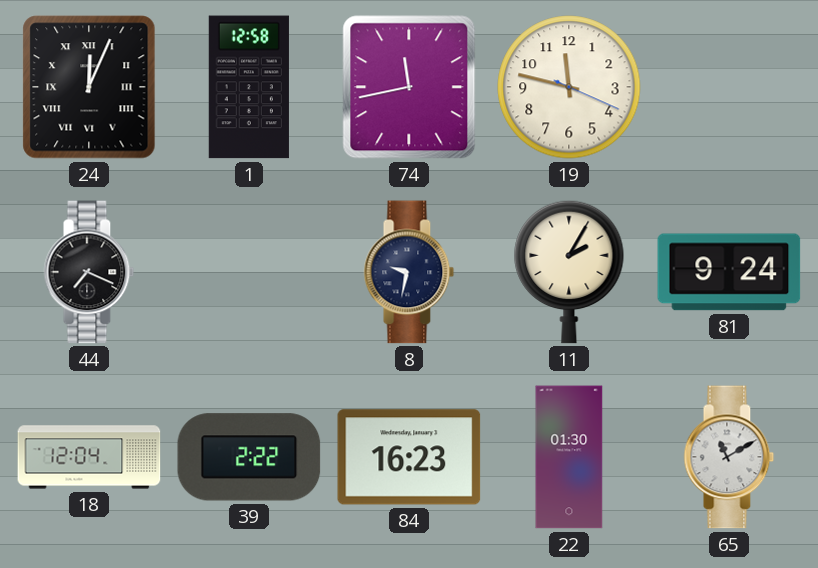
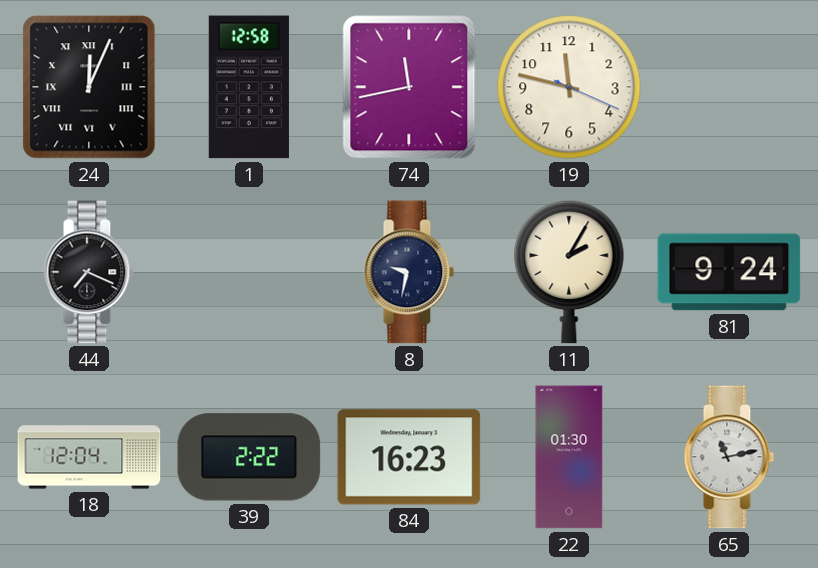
65: 11:10 -> 11:13 (729, 457)
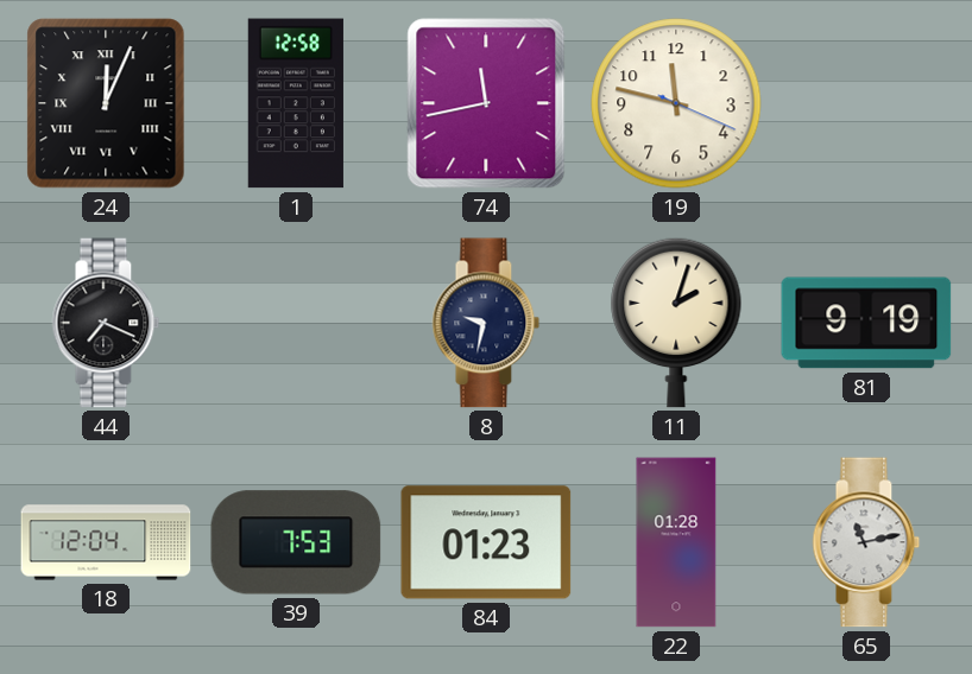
11: 2:05 -> 2:03 (676, 323)
81: 9:24 -> 9:19 (866, 323)
39: 2:22 -> 7:53 (296, 542)
84: 16:23 -> 01:23 (486, 542)
22: 01:30 -> 01:28 (676, 542)
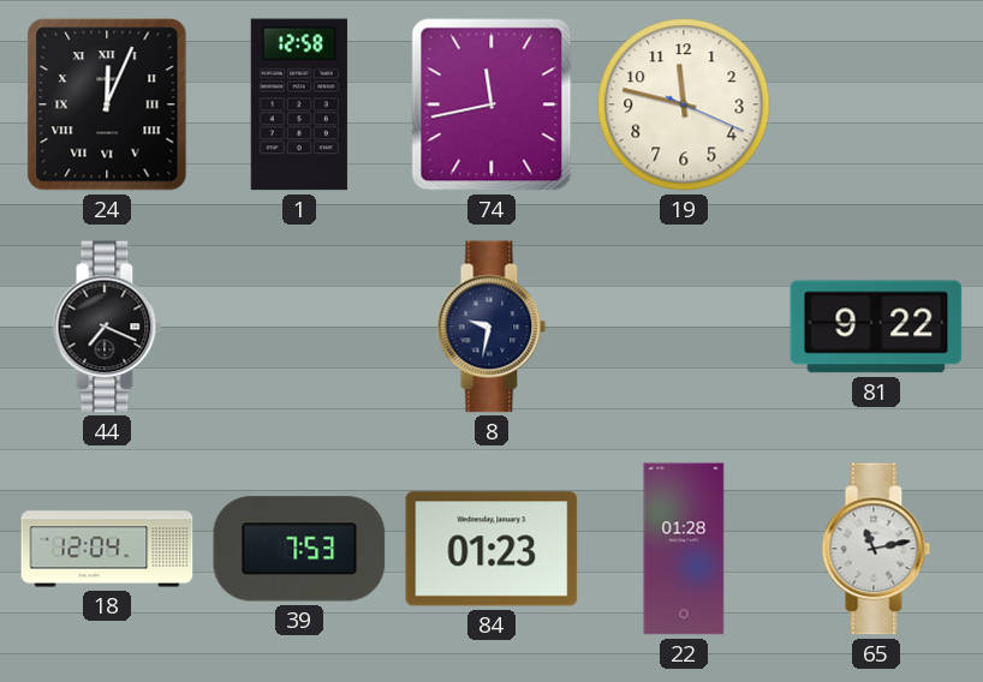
11: 2:03 -> none (676, 323)
81: 9:19 -> 9:22 (876, 327)
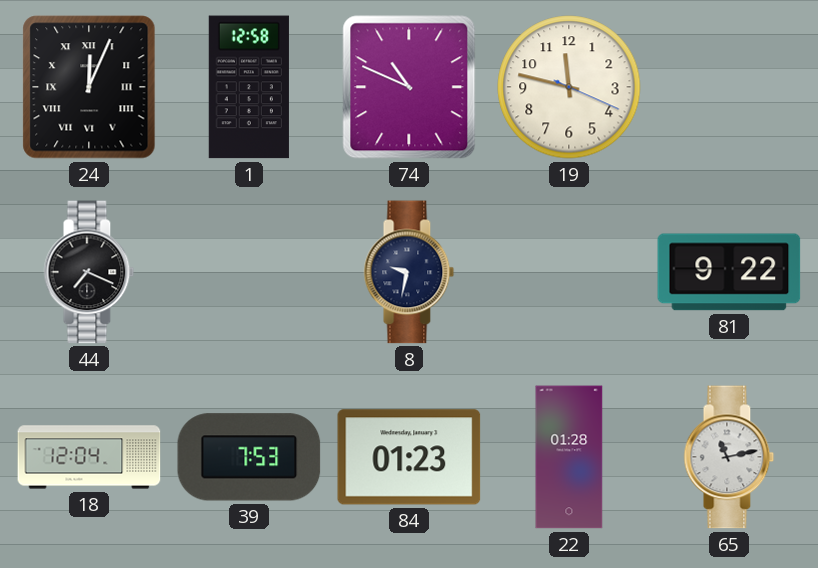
74: 11:43 -> 10:49 (409, 87)
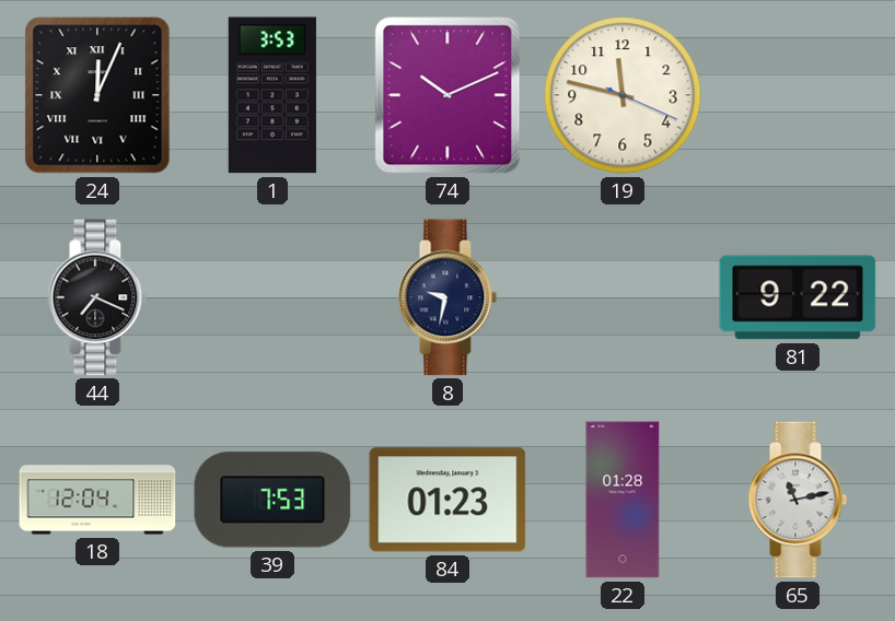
1: 12:58 -> 3:53 (272, 95)
74: 10:49 -> 10:11 (447, 95)
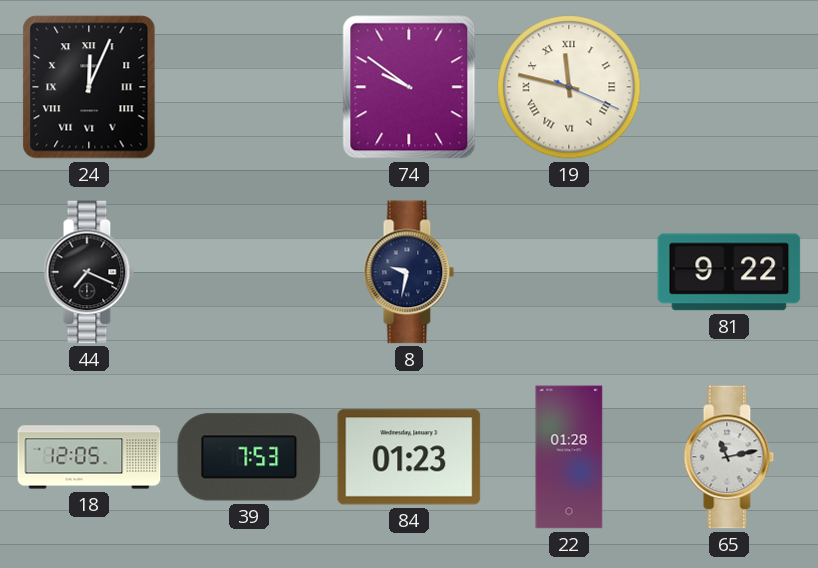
1: 3:53 -> none (272, 95)
74: 10:11 -> 9:51 (409, 87)
19 numerals: Arabic -> Roman (569, 87)
18: 12:04 -> 12:05 (89, 457)
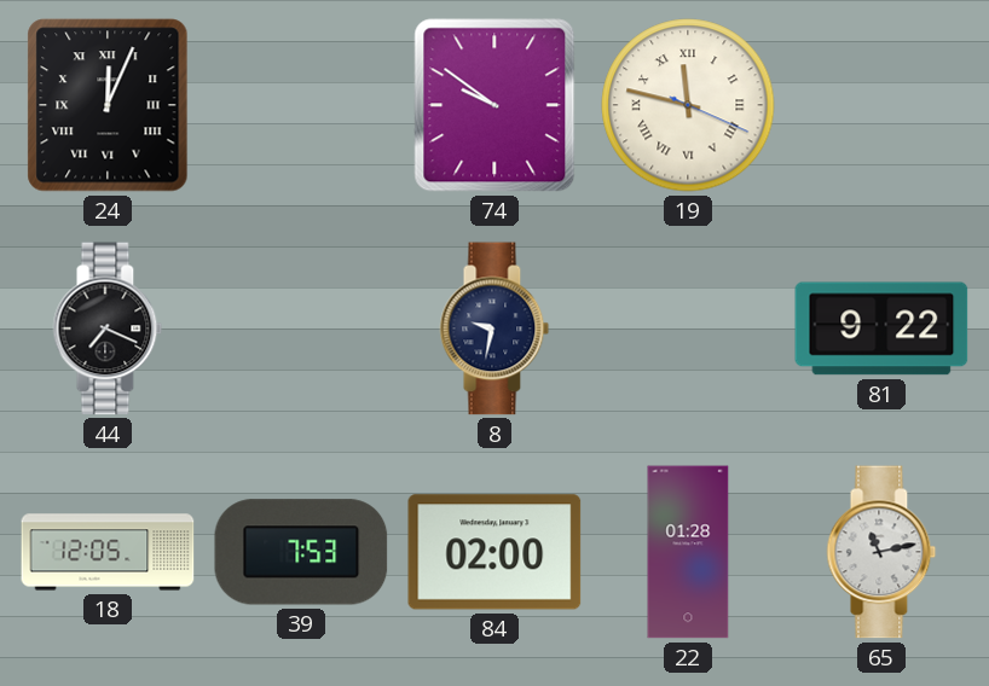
84: 01:23 -> 02:00 (494, 552)
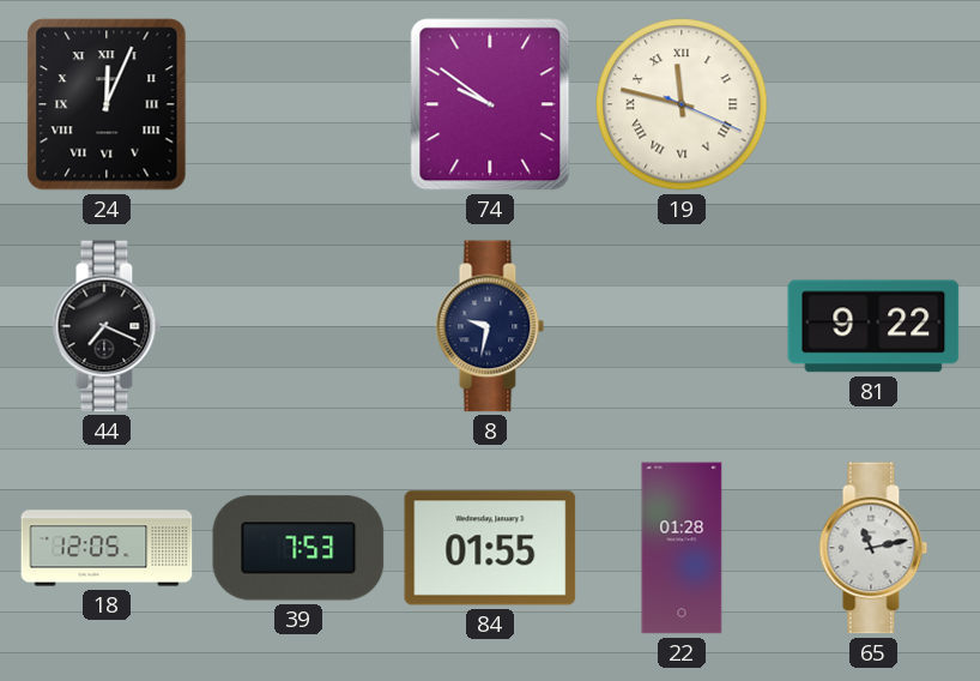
84: 02:00 -> 01:55 (490, 548)
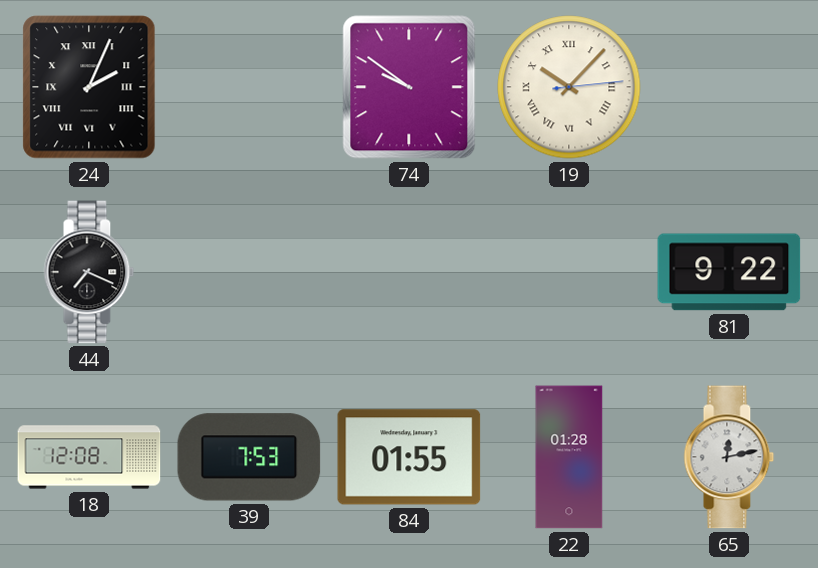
24: 12:04 -> 2:04 (89, 87)
19: 11:47 -> 10:07 (569, 87)
8: 9:32 -> none (490, 326)
18: 12:05 -> 12:08 (89, 457)
65: 11:13 -> 12:13 (729, 457)
